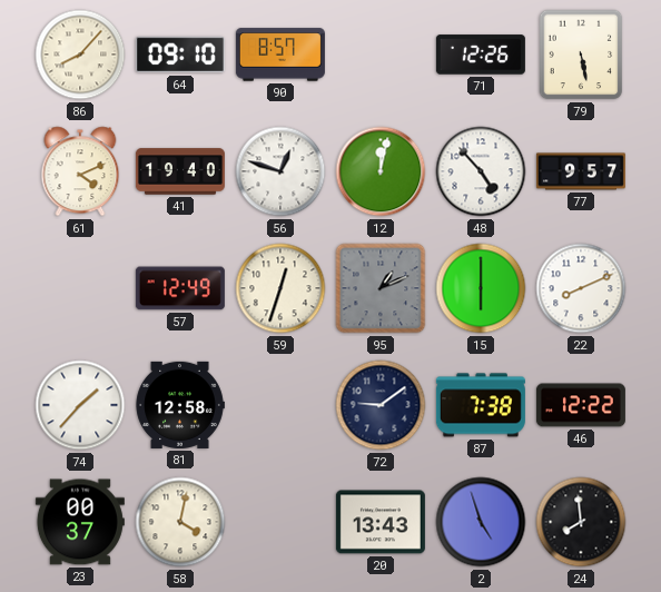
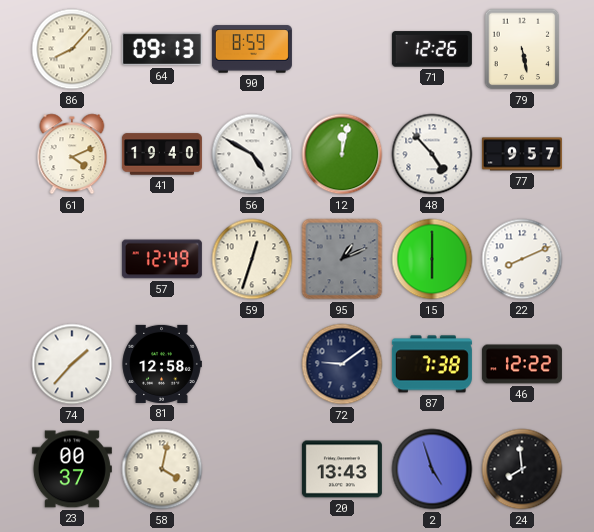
64: 09:10 -> 09:13 (162, 49)
90: 8:57 -> 8:59 (252, 49)
56: 12:48 -> 4:50 (252, 154)
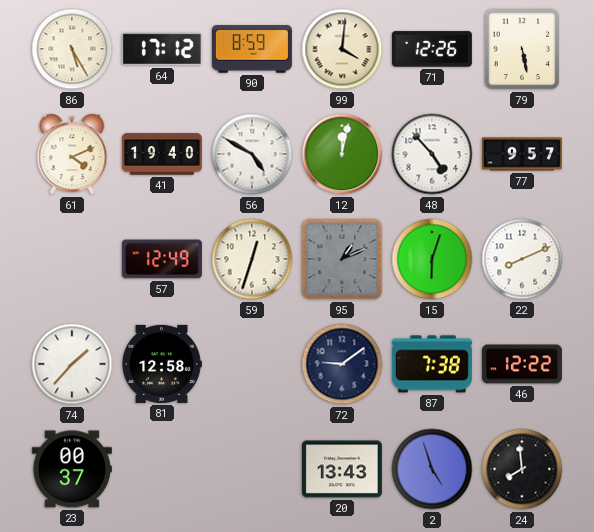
86: 8:07 -> 5:25 (72, 49)
64: 09:13 -> 17:12 (162, 49)
99: none -> 4:01 (342, 49)
15: 6:00 -> 6:03 (432, 259)
58: 4:02 -> none (162, 469)
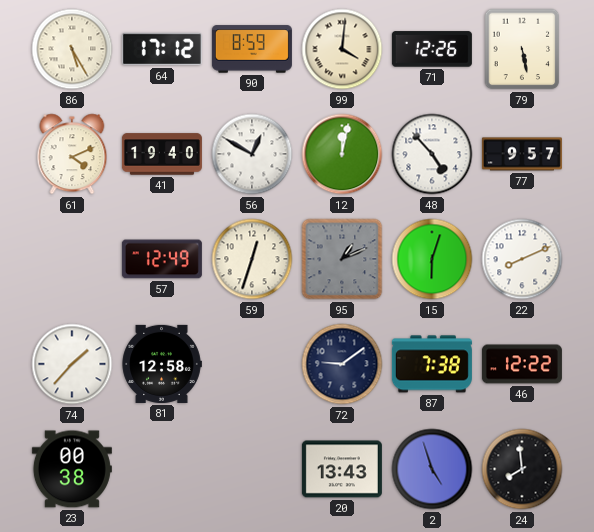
56: 4:50 -> 12:50 (252, 154)
23: 00:37 -> 00:38 (72, 469)
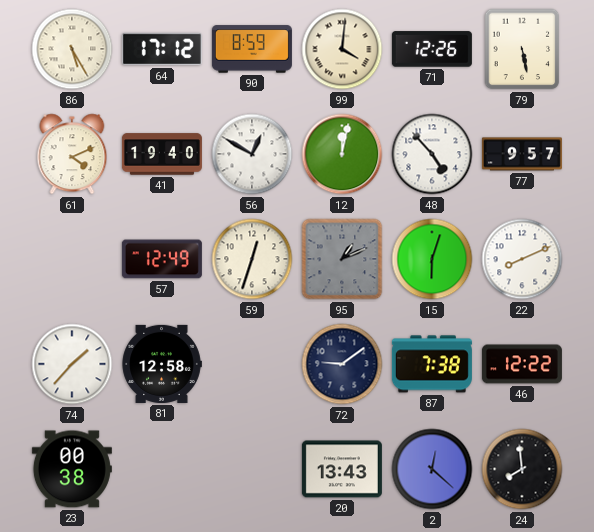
2: 4:57 -> 12:22 (432, 469)
